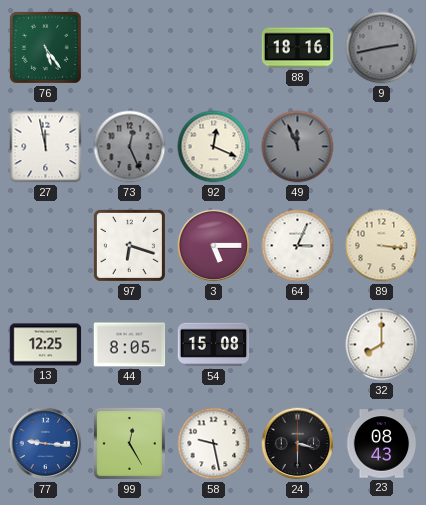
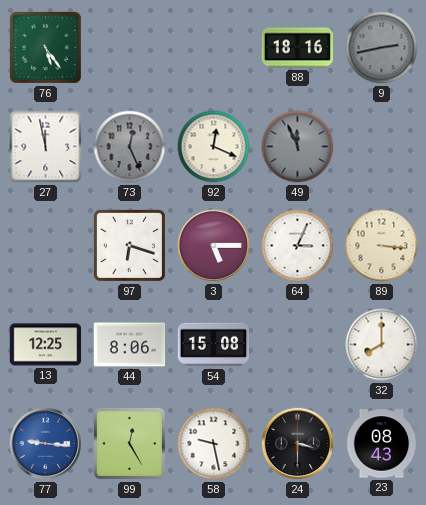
44: 8:05 -> 8:06 (130, 345)
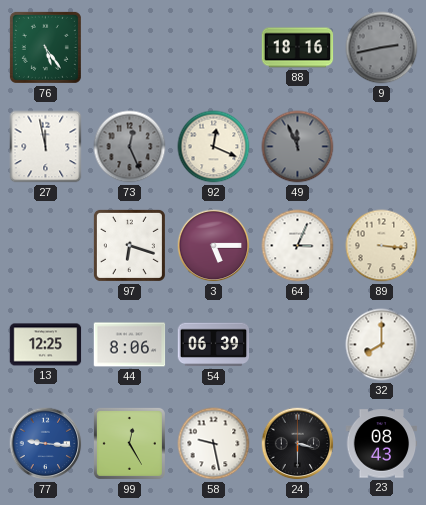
54: 15:08 -> 06:39 (214, 345)
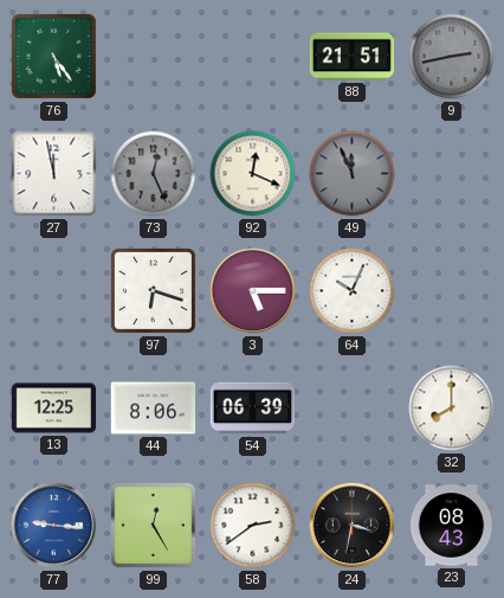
88: 18:16 -> 21:51 (353, 57)
64: 3:04 -> 10:04 (353, 291)
89: 3:16 -> none (382, 246)
58: 9:28 -> 2:39 (253, 526)
24: 3:30 -> 3:32 (353, 526)
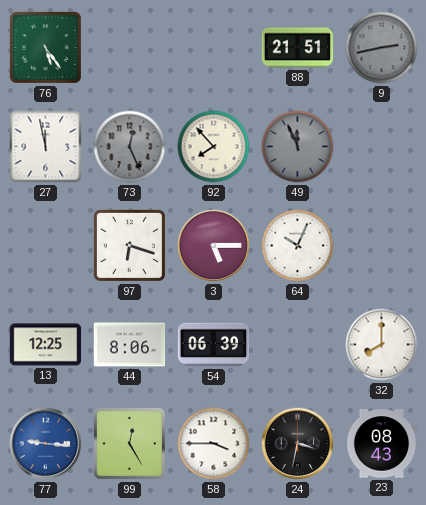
92: 12:19 -> 7:53 (214, 147)
58: 2:39 -> 3:45 (214, 444)
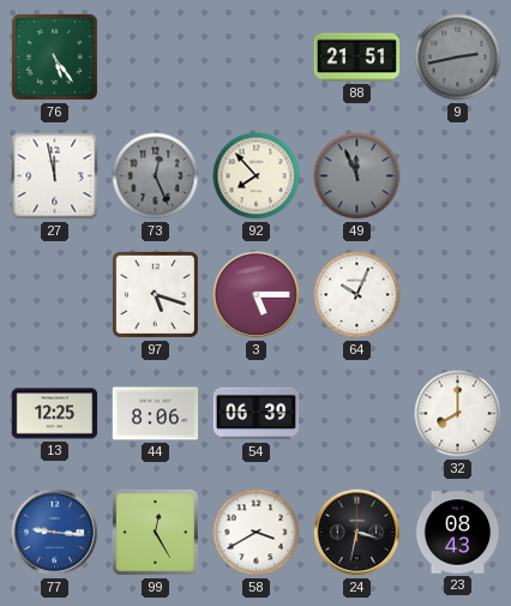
97: 6:18 -> 5:18 (155, 294)
58: 3:45 -> 3:40 (257, 533)
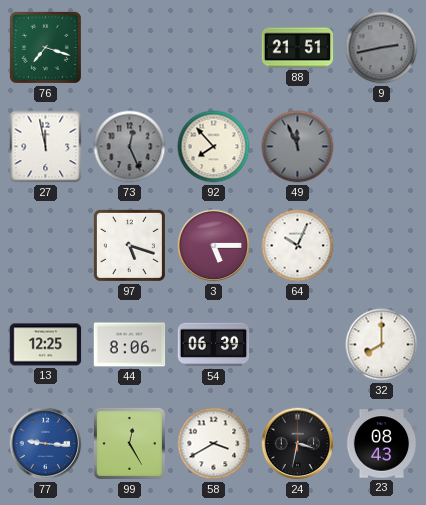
76: 5:24 -> 7:18 (45, 47)
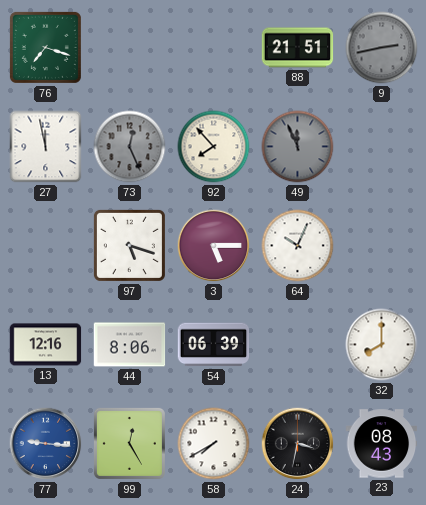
13: 12:25 -> 12:16 (46, 345)
58: 3:40 -> 7:40 (214, 444)
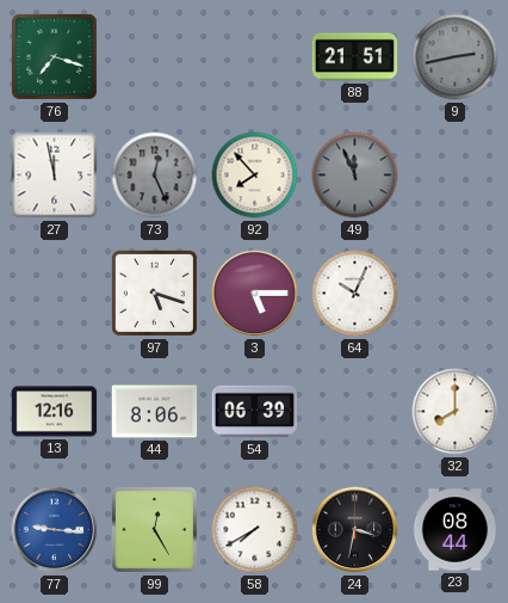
23: 08:43 -> 08:44 (456, 530)
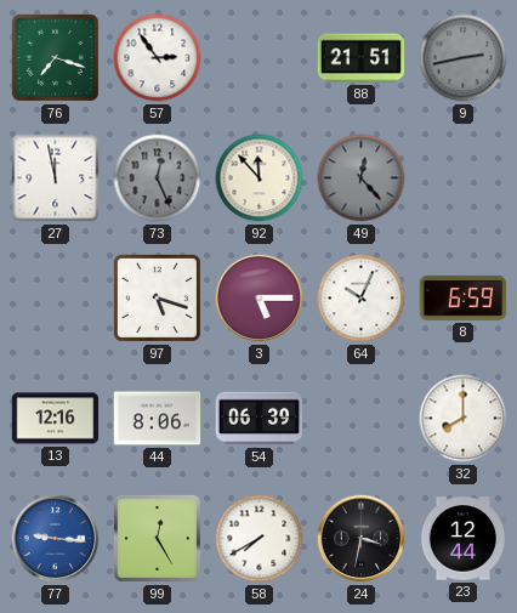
57: none -> 2:54 (158, 58)
92: 7:53 -> 11:53 (260, 178)
49: 11:56 -> 12:23 (362, 178)
8: none -> 6:59 (464, 297)
23: 08:44 -> 12:44 (464, 539)
